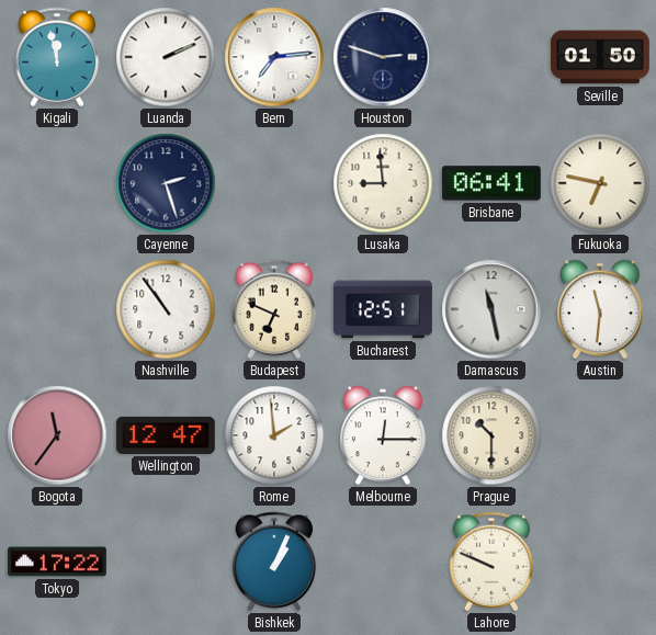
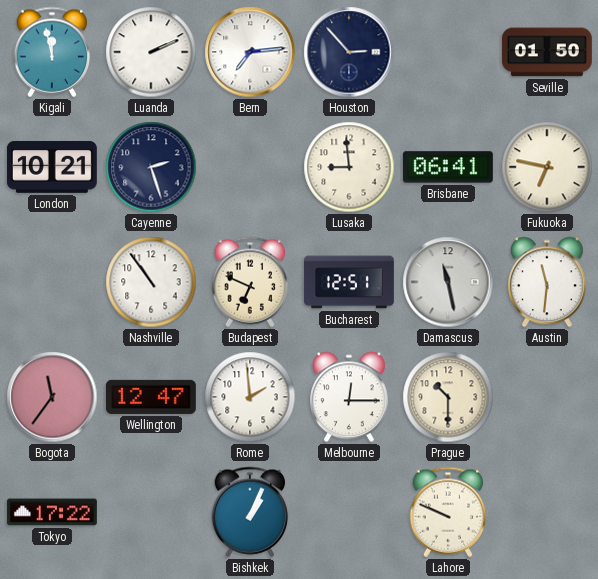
Houston: 2:48 -> 2:53 (349, 52)
London: none -> 10:21 (52, 167)
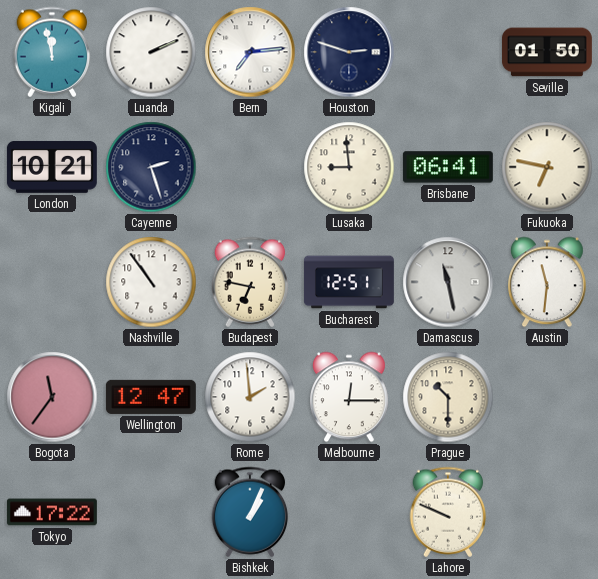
Houston: 2:53 -> 2:48 (349, 52)
Budapest: 6:49 -> 6:47 (250, 282)
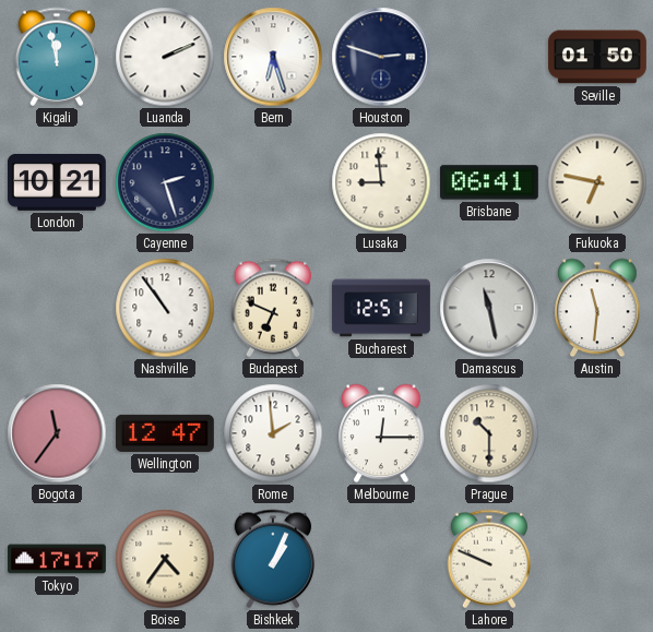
Bern: 7:14 -> 6:27 (273, 57)
Budapest: 6:47 -> 6:49 (273, 308)
Tokyo: 17:22 -> 17:17 (57, 559)
Boise: none -> 4:36 (165, 559)
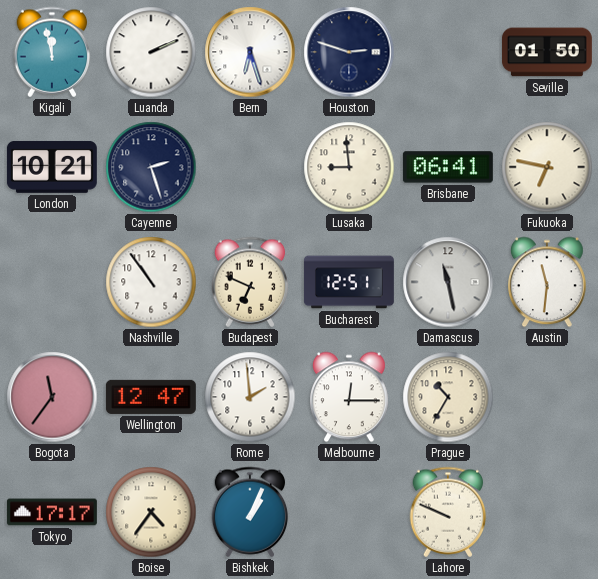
Prague: 10:30 -> 10:35 (448, 397)
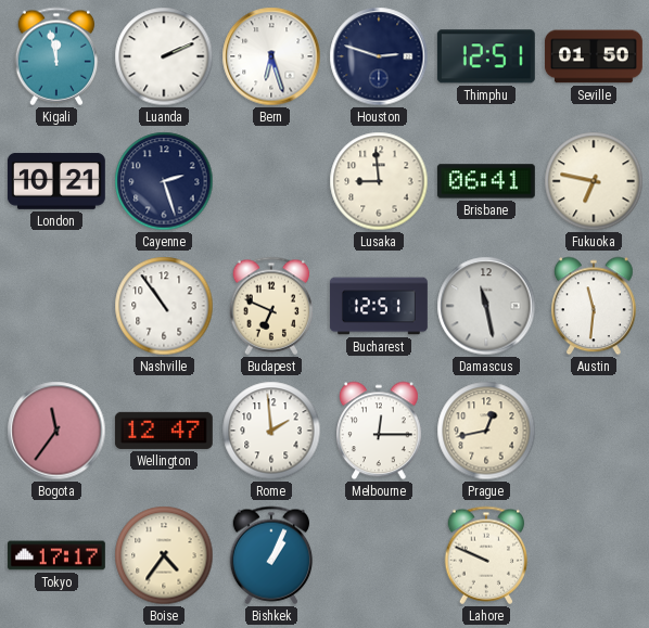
Thimphu: none -> 12:51 (486, 56)
Prague: 10:35 -> 12:43 (486, 431)
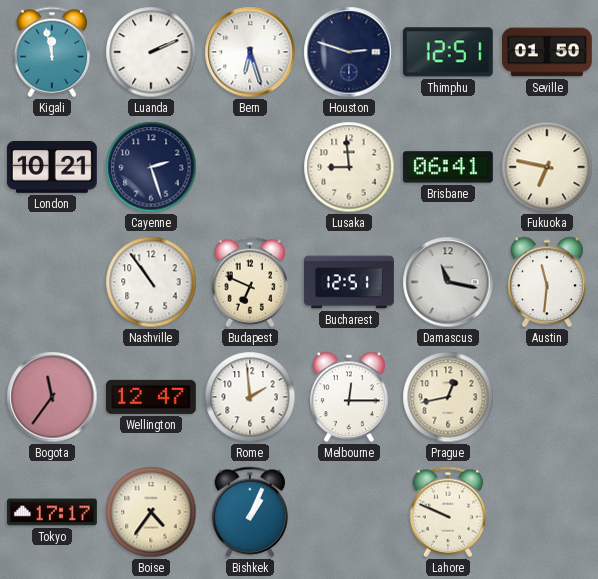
Damascus: 11:28 -> 11:17 (448, 282)
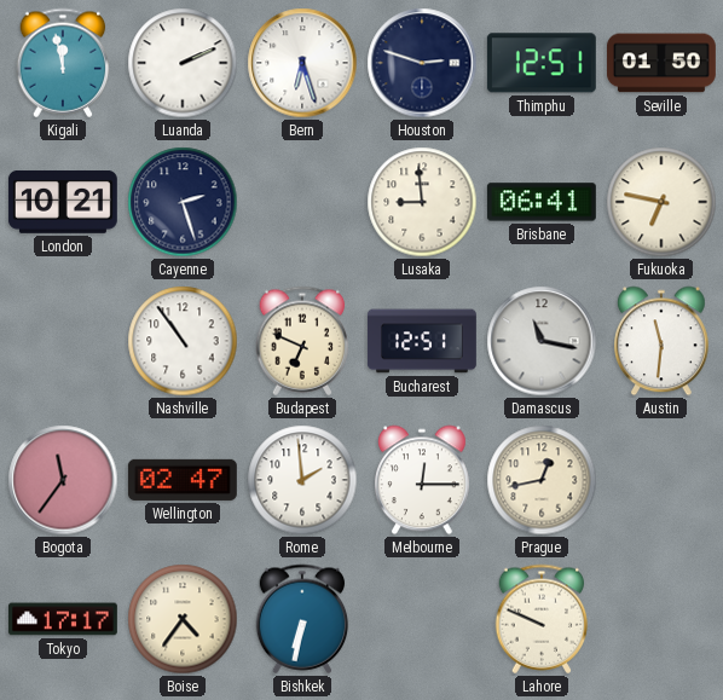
Wellington: 12:47 -> 02:47 (183, 480)
Bishkek: 1:04 -> 6:32 (302, 619)
